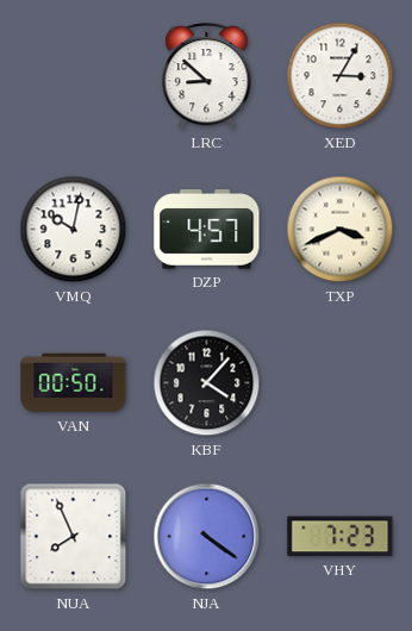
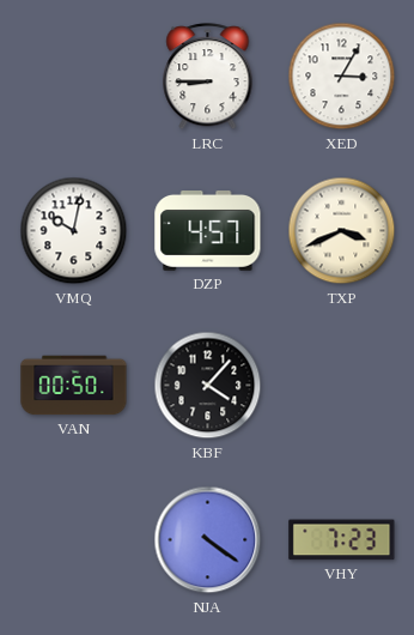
LRC: 8:52 -> 8:45 (208, 77)
NUA: 7:56 -> none (74, 537)
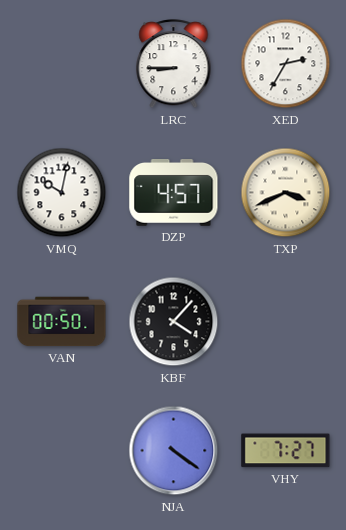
XED: 3:05 -> 2:35 (286, 64)
VHY: 7:23 -> 7:27 (286, 451)
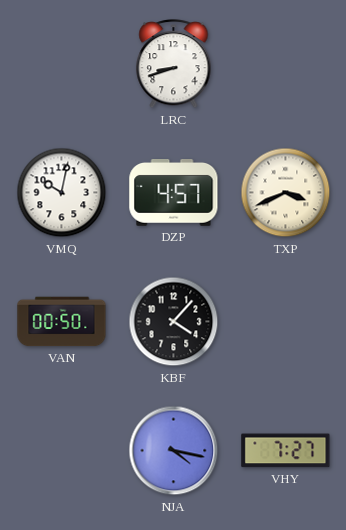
LRC: 8:45 -> 8:42 (174, 64)
XED: 2:35 -> none (286, 64)
NJA: 4:21 -> 4:17 (174, 451)
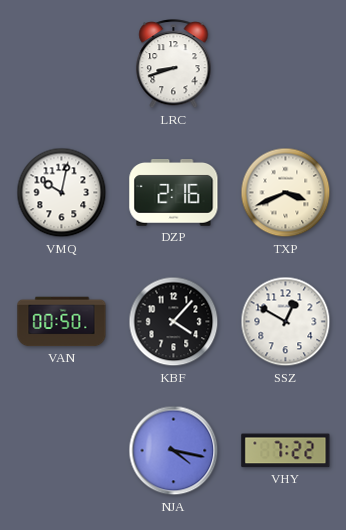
DZP: 4:57 -> 2:16 (174, 193)
SSZ: none -> 12:50 (286, 322)
VHY: 7:27 -> 7:22 (286, 451)
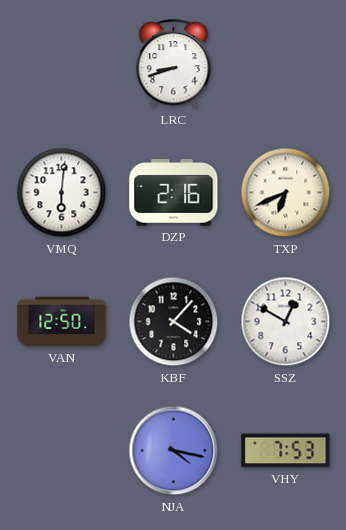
VMQ: 10:02 -> 6:01 (62, 193)
TXP: 3:41 -> 6:41 (286, 193)
VAN: 00:50 -> 12:50 (62, 322)
VHY: 7:22 -> 7:53 (286, 451)
